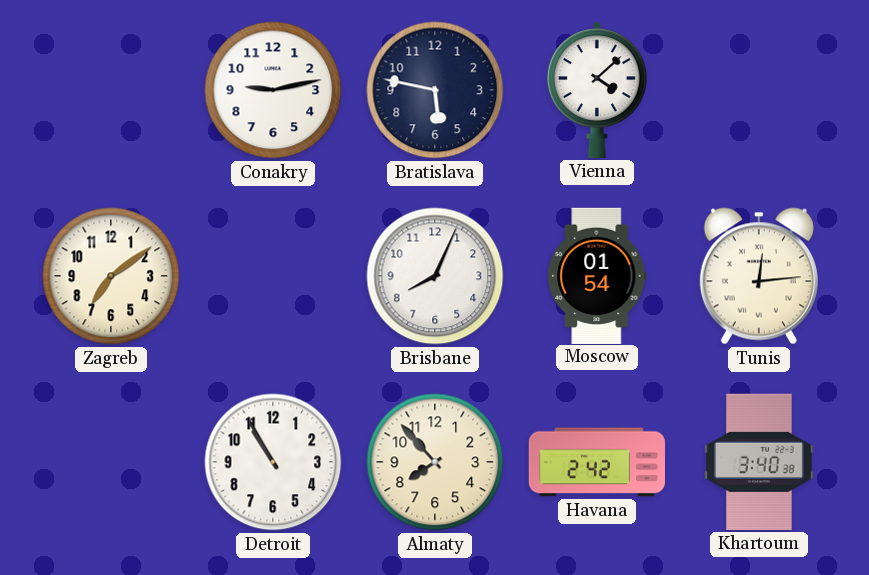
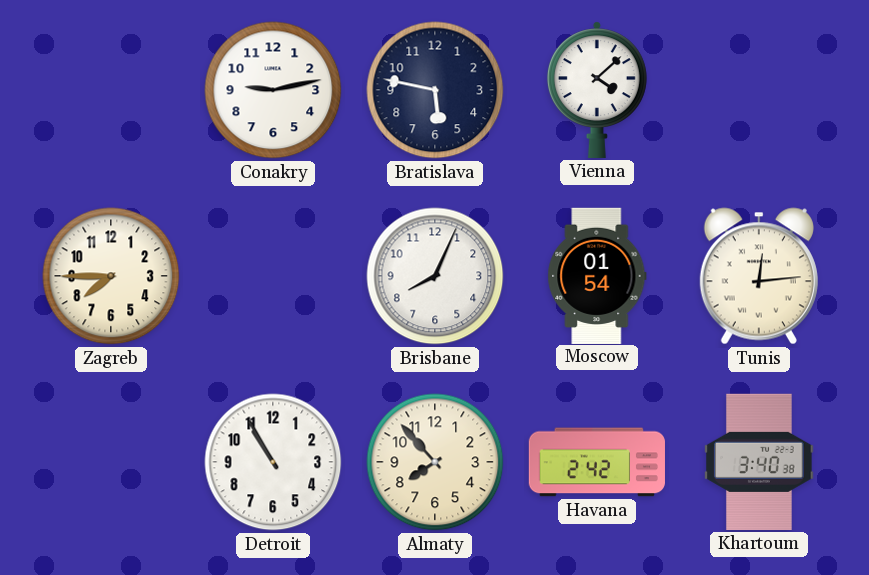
Zagreb: 7:09 -> 7:45 (111, 276)
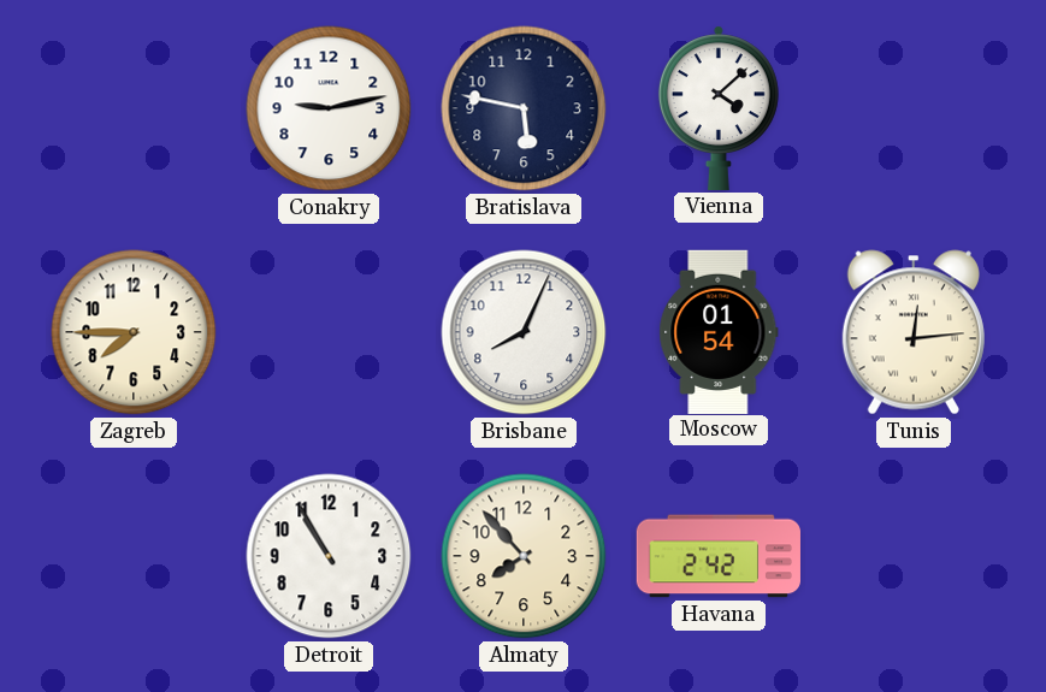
Khartoum: 3:40 -> none (759, 462)
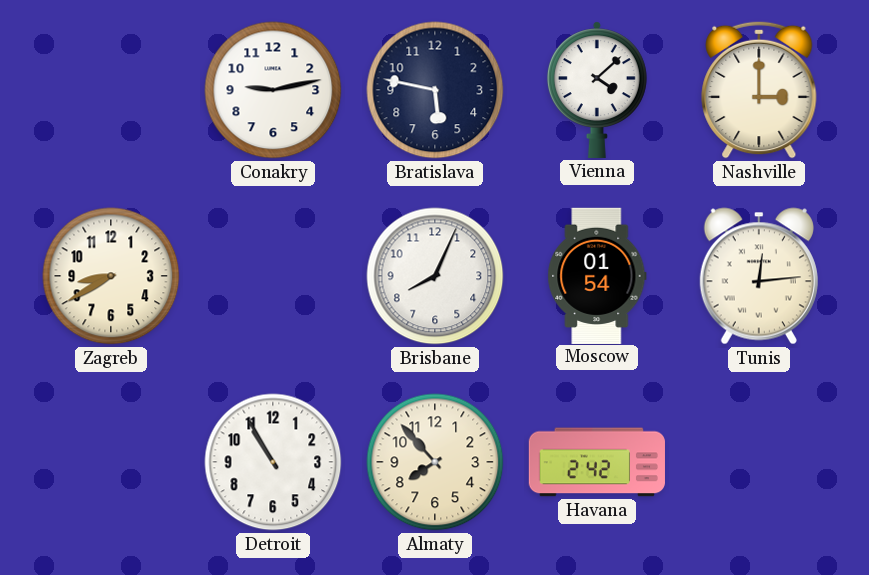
Nashville: none -> 3:00 (759, 90)
Zagreb: 7:45 -> 8:40 (111, 276)
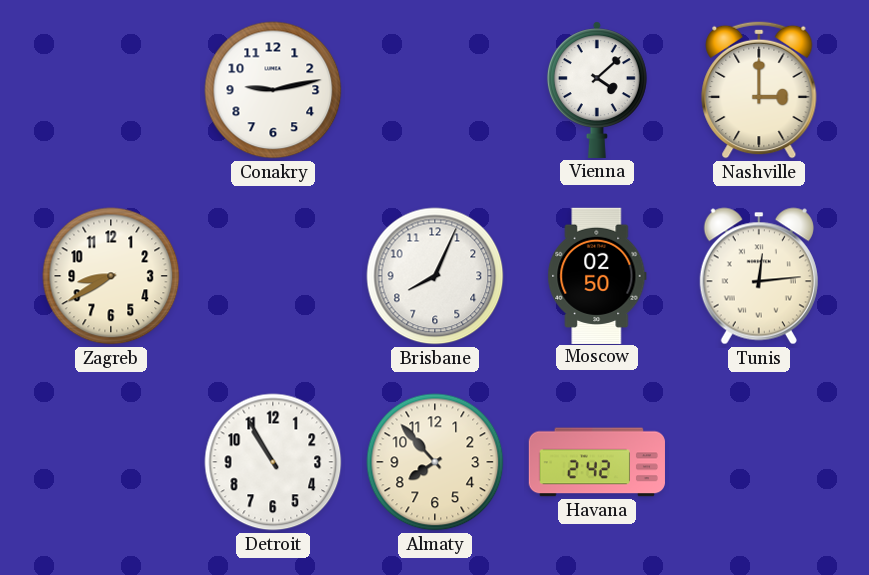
Bratislava: 5:47 -> none (435, 90)
Moscow: 01:54 -> 02:50 (597, 275)
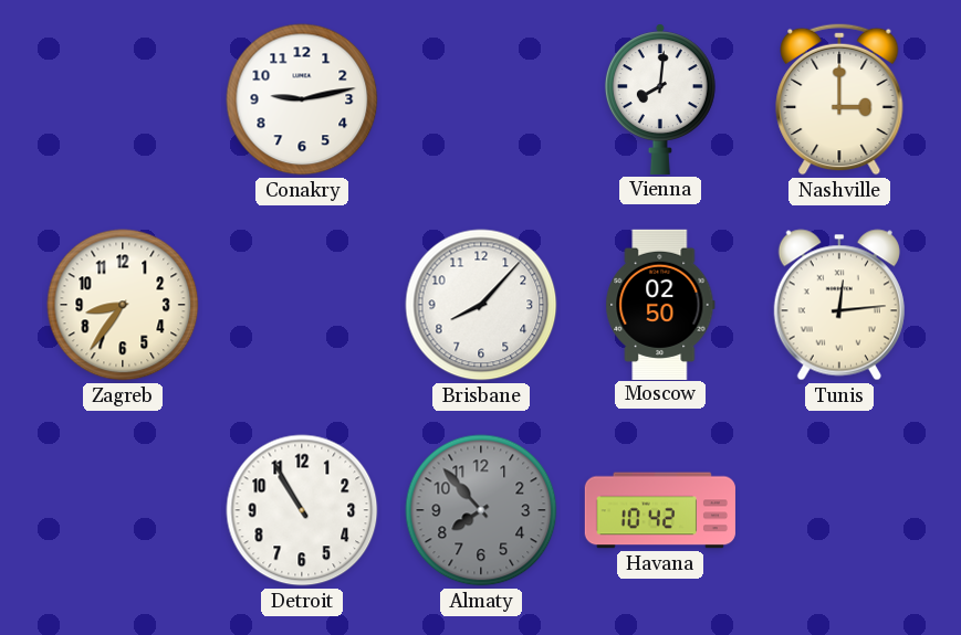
Vienna: 4:08 -> 8:01 (660, 99)
Zagreb: 8:40 -> 8:36 (123, 305)
Brisbane: 8:04 -> 8:07 (481, 305)
Almaty dial: cream -> grey (481, 510)
Havana: 2:42 -> 10:42 (659, 510)
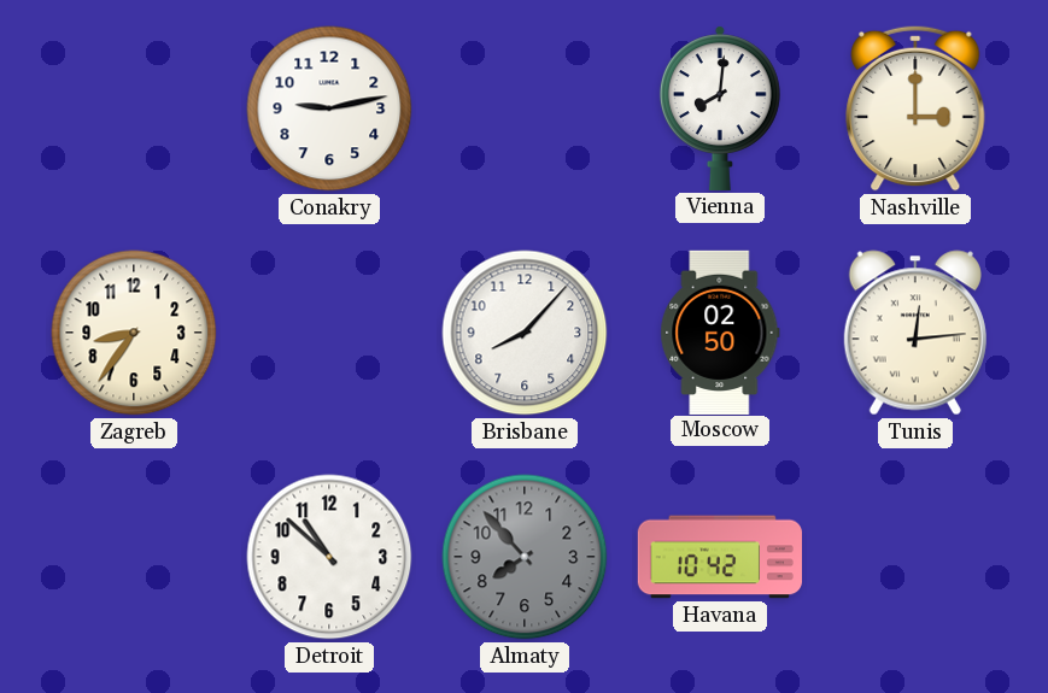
Detroit: 10:55 -> 10:52 (329, 557)
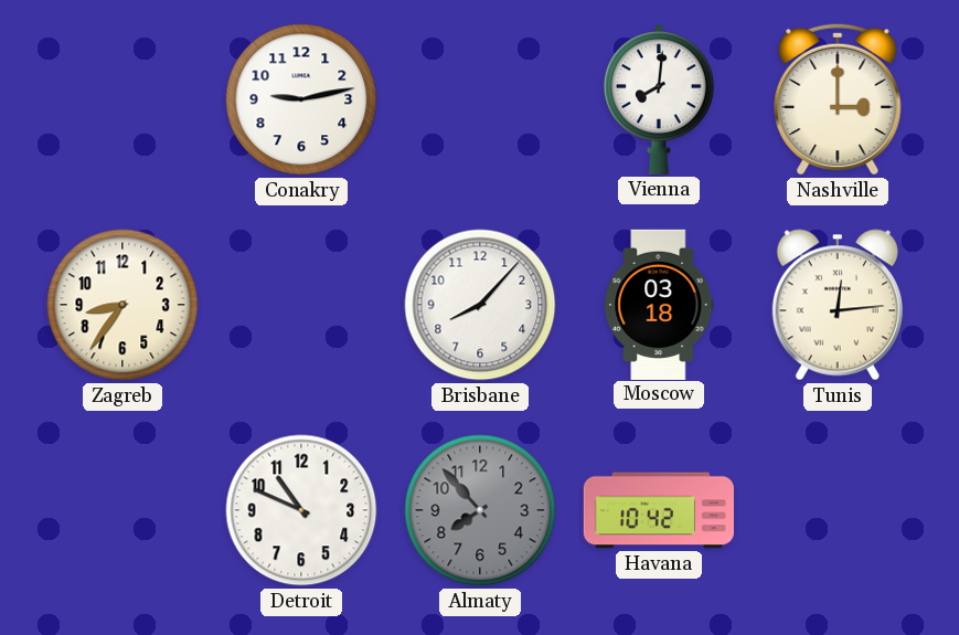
Moscow: 02:50 -> 03:18 (659, 304)
Detroit: 10:52 -> 10:49 (301, 510)
